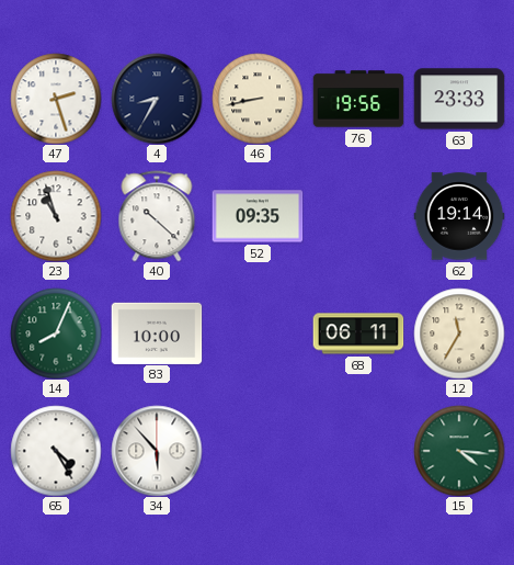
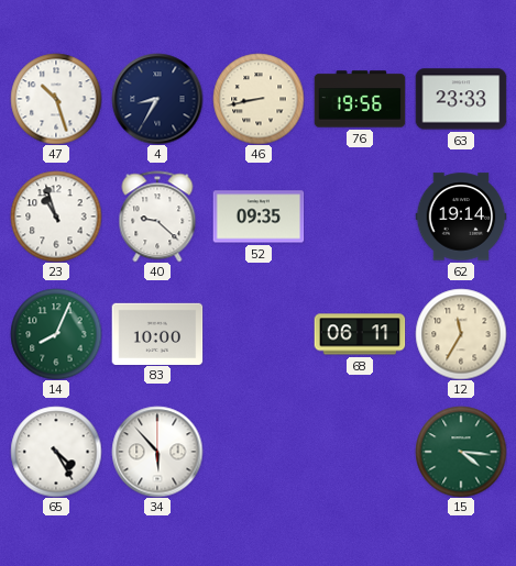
47: 2:27 -> 10:27 (56, 99)
40: 10:22 -> 9:22 (157, 217)
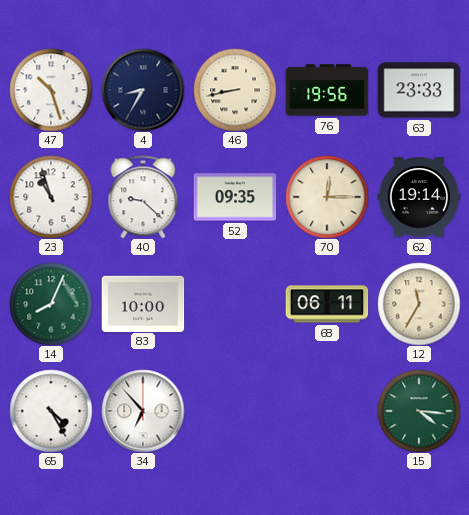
70: none -> 12:15 (327, 197)
34: 5:53 -> 6:53 (143, 411)
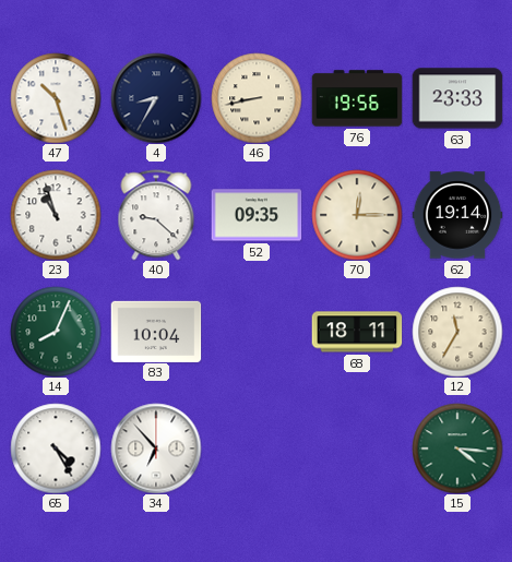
83: 10:00 -> 10:04 (156, 331)
68: 06:11 -> 18:11 (357, 332)
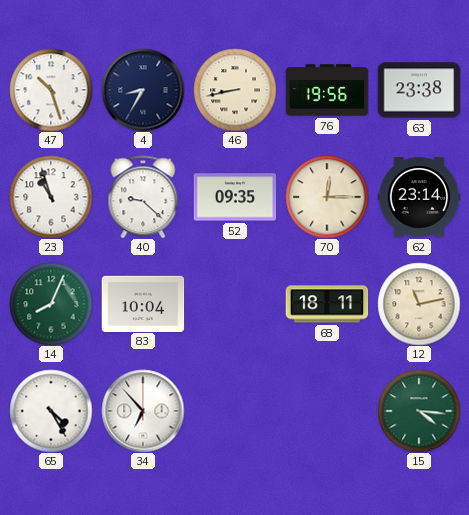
63: 23:33 -> 23:38 (419, 90)
62: 19:14 -> 23:14 (419, 197)
12: 11:35 -> 11:13 (419, 304)
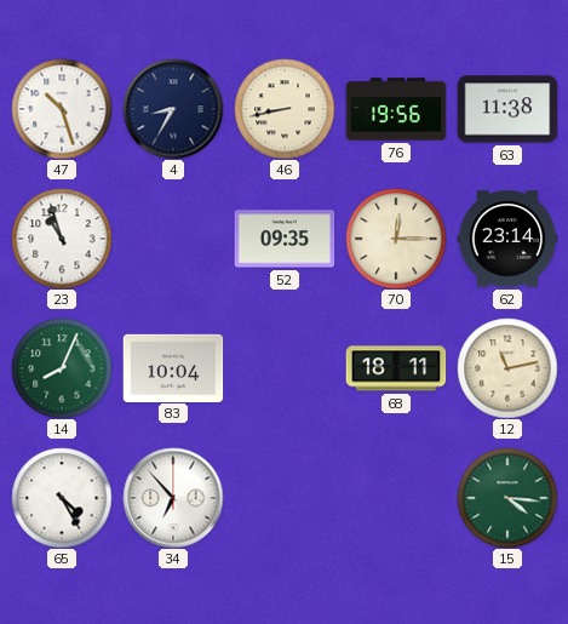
63: 23:38 -> 11:38 (507, 109)
40: 9:22 -> none (143, 197)
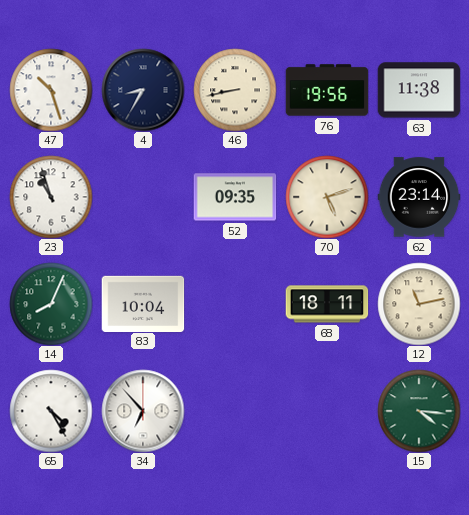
70: 12:15 -> 5:12 (327, 197)
